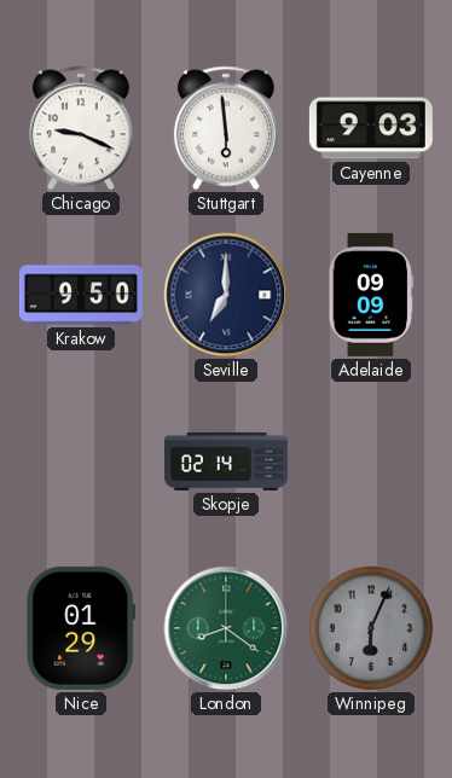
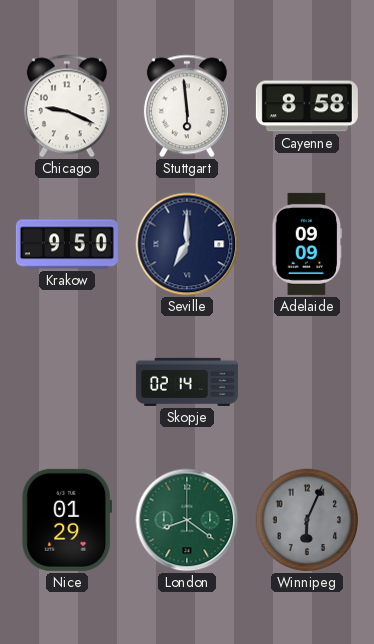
Cayenne: 9:03 -> 8:58 (307, 106)
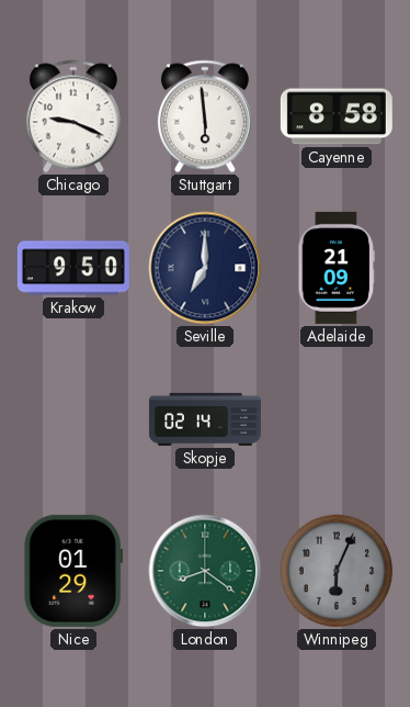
Adelaide: 09:09 -> 21:09 (337, 268)
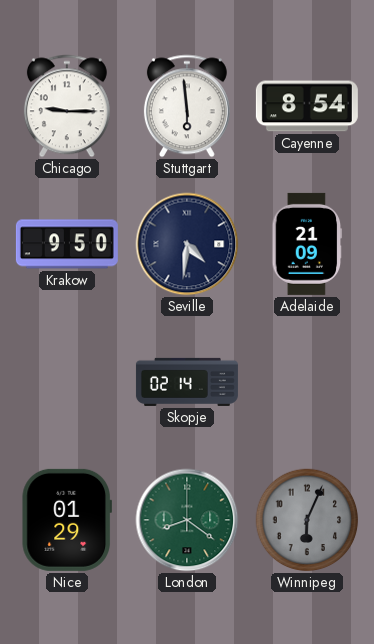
Chicago: 9:19 -> 9:15 (67, 106)
Cayenne: 8:58 -> 8:54 (307, 106)
Seville: 7:00 -> 4:31 (187, 244)
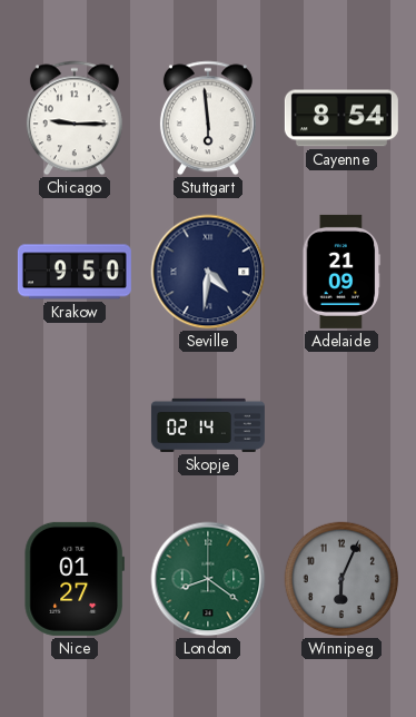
Nice: 01:29 -> 01:27 (73, 579)
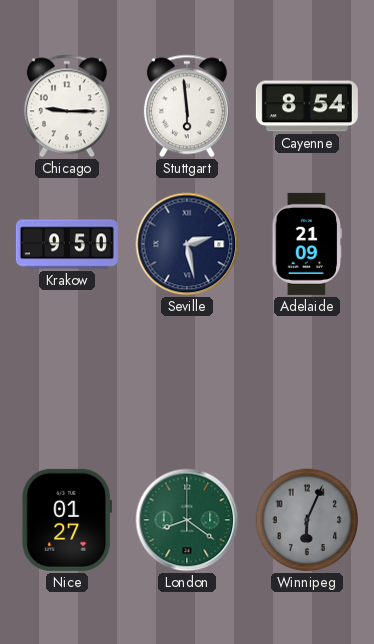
Seville: 4:31 -> 2:28 (187, 244)
Skopje: 02:14 -> none (208, 425)
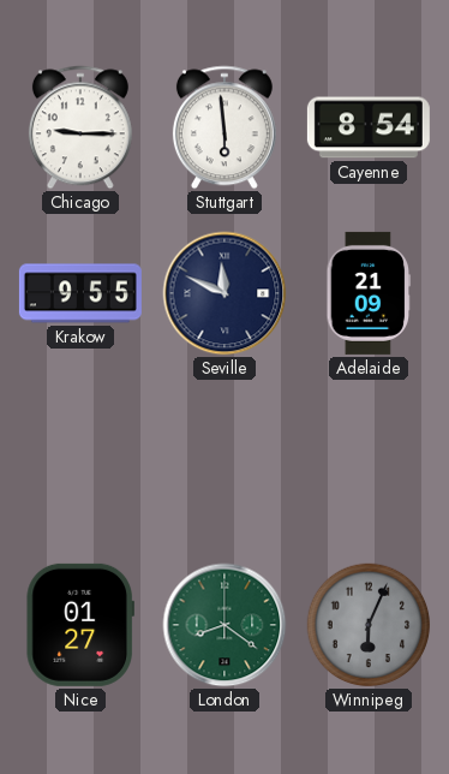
Krakow: 9:50 -> 9:55 (80, 293)
Seville: 2:28 -> 11:49 (224, 293)
